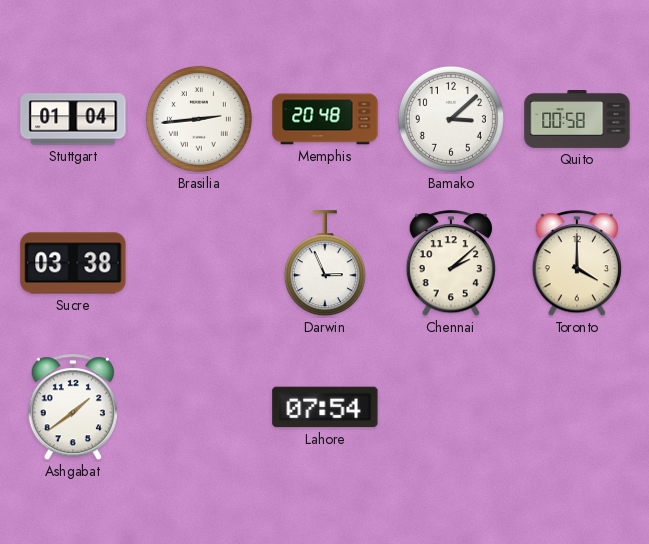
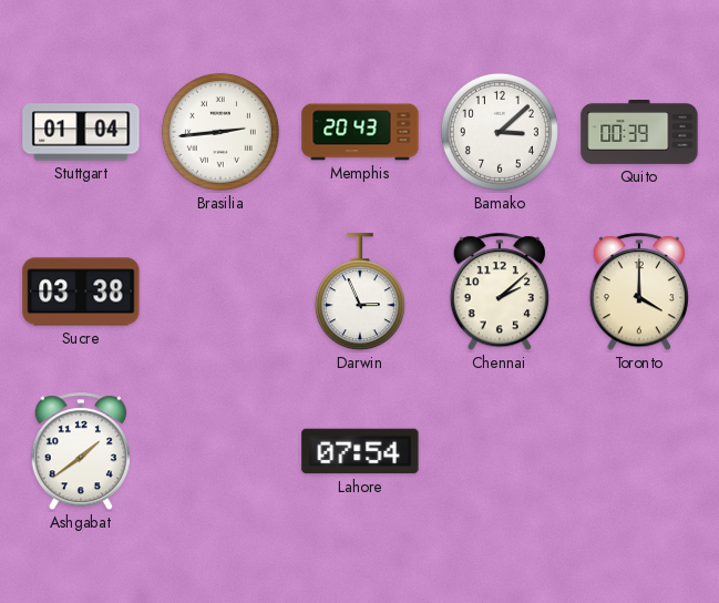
Memphis: 20:48 -> 20:43 (360, 132)
Quito: 00:58 -> 00:39 (639, 133)
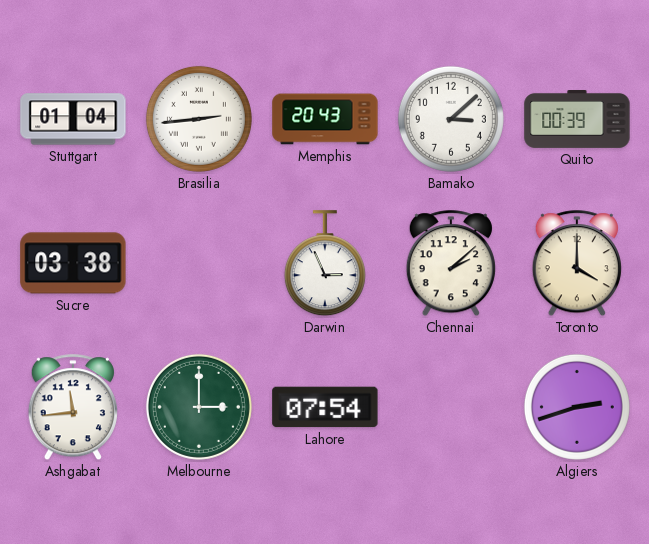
Ashgabat: 1:39 -> 11:44 (73, 408)
Melbourne: none -> 3:00 (199, 407)
Algiers: none -> 2:42 (577, 407)
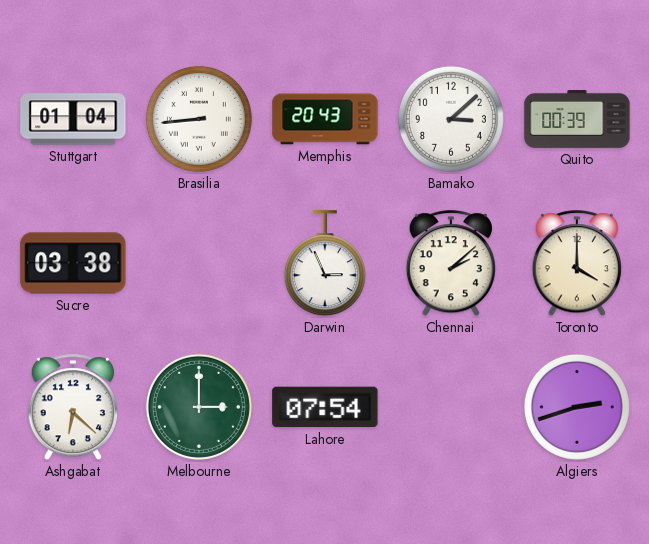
Brasilia: 2:44 -> 8:44 (199, 119)
Ashgabat: 11:44 -> 6:22 (73, 408)
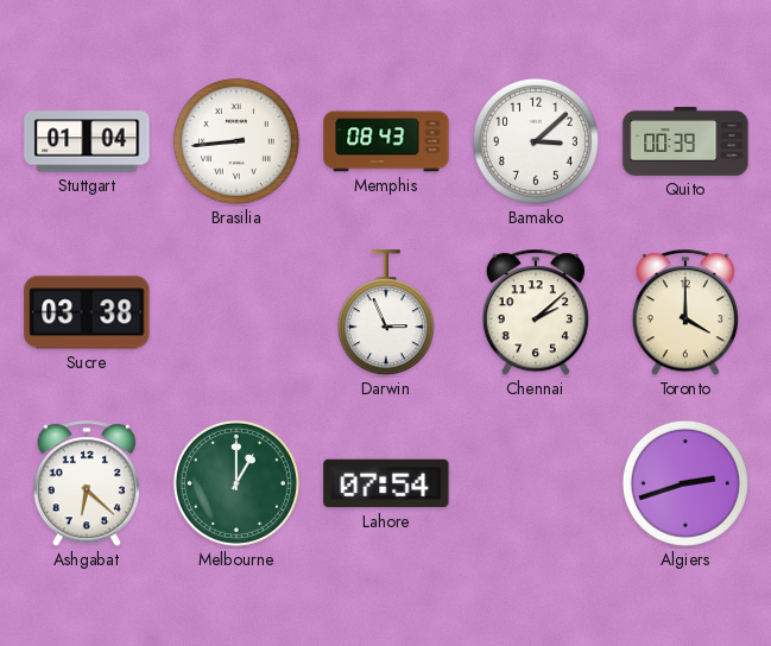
Memphis: 20:43 -> 08:43 (386, 141)
Melbourne: 3:00 -> 1:00 (236, 483)
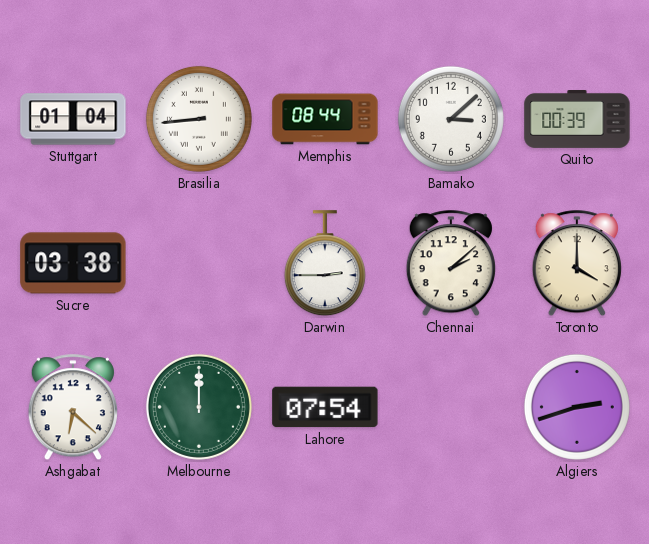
Memphis: 08:43 -> 08:44 (325, 119)
Darwin: 2:56 -> 2:45 (325, 264)
Melbourne: 1:00 -> 12:00 (199, 407)
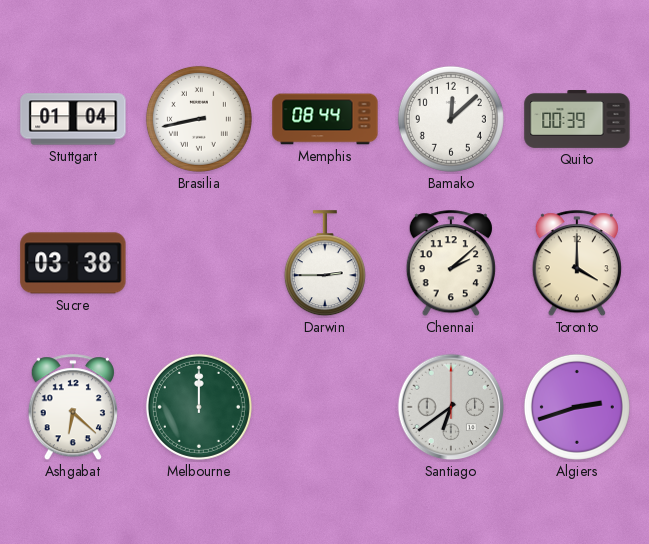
Brasilia: 8:44 -> 8:43 (199, 119)
Bamako: 3:08 -> 12:08 (451, 119)
Lahore: 07:54 -> none (325, 407)
Santiago: none -> 6:39 (451, 407)
